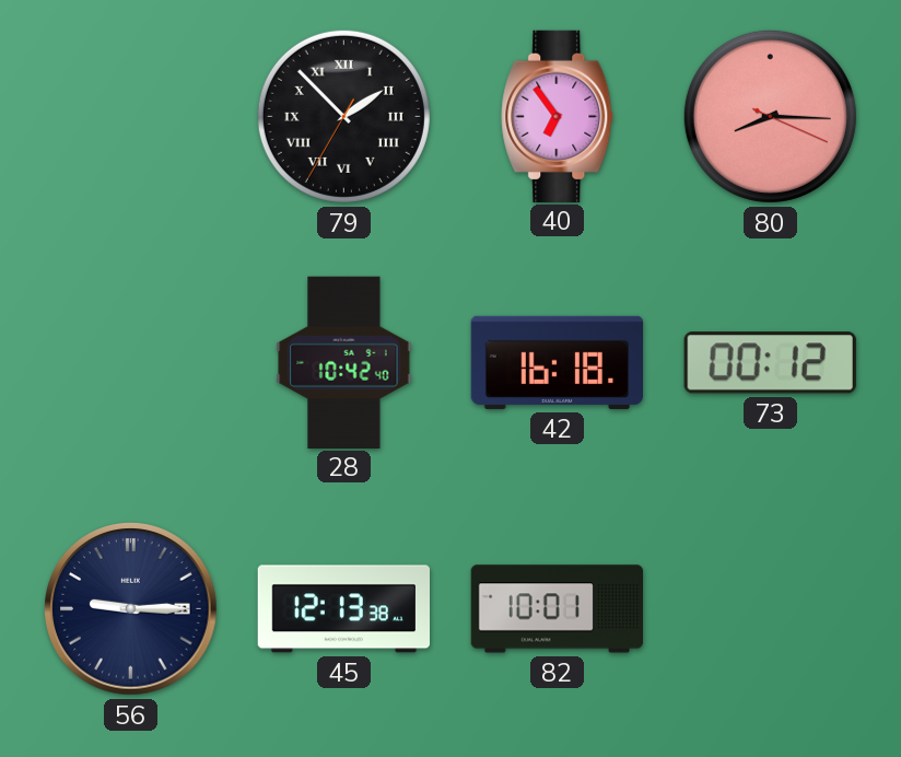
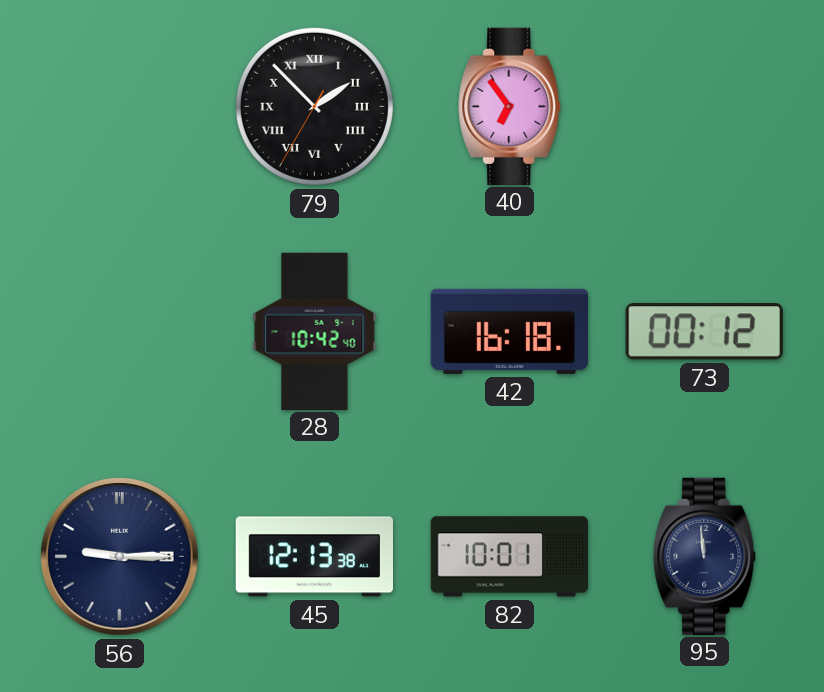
80: 8:15 -> none (770, 116)
95: none -> 11:59 (705, 556)
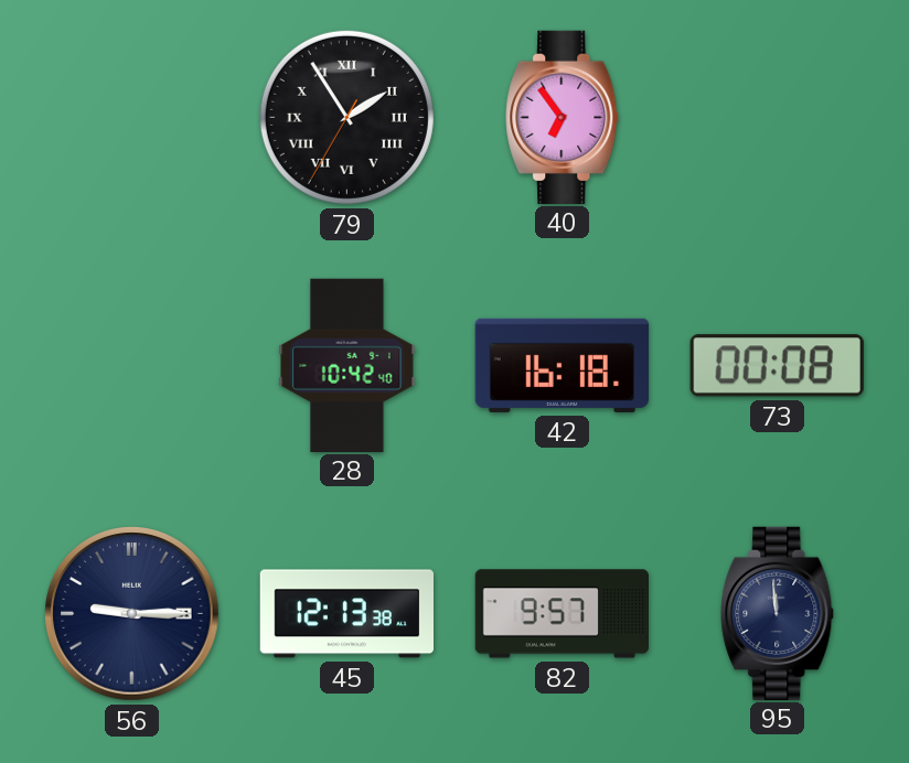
79: 1:52 -> 1:54 (346, 117)
73: 00:12 -> 00:08 (777, 366)
82: 10:01 -> 9:57 (562, 614)
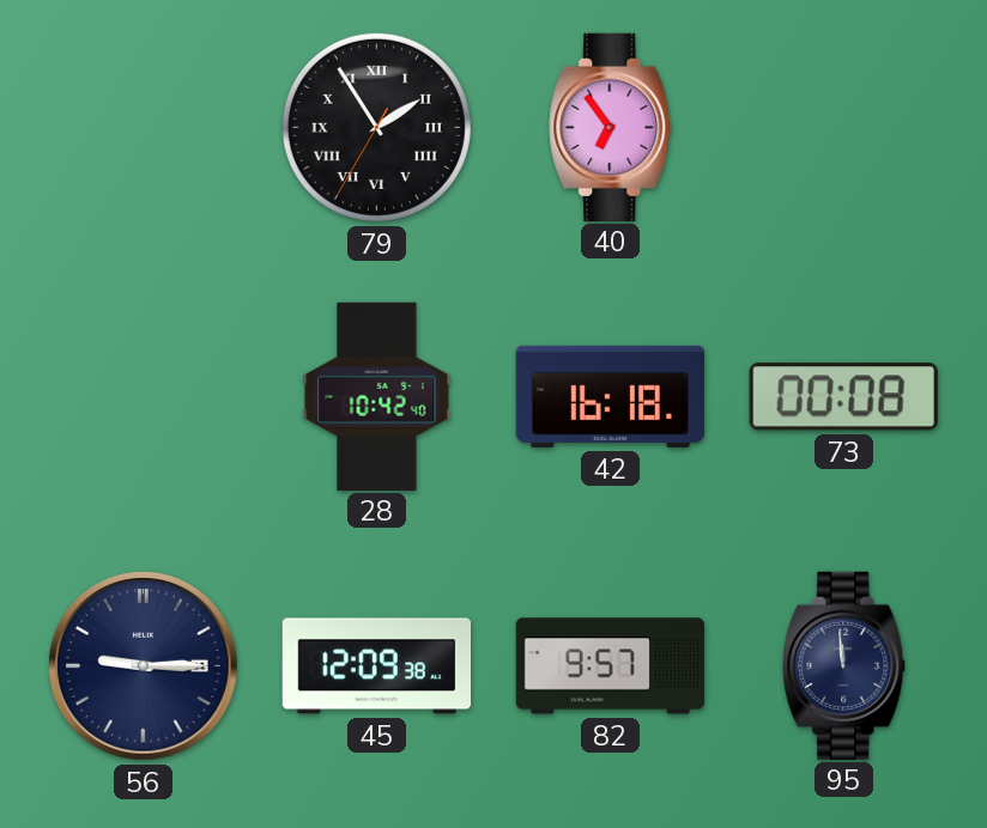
45: 12:13 -> 12:09 (376, 666)
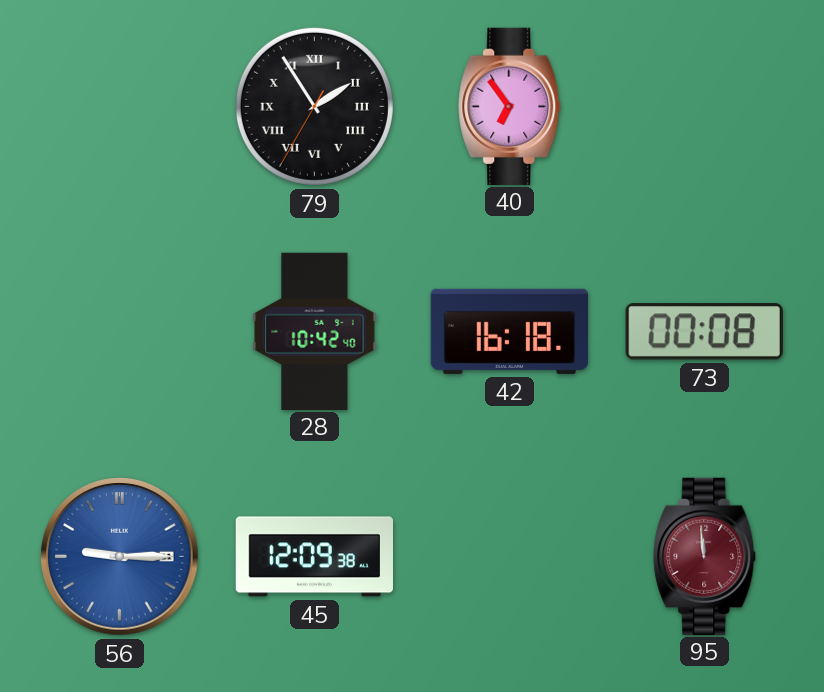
56 dial: navy -> blue (120, 557)
82: 9:57 -> none (610, 666)
95 dial: navy -> burgundy (705, 556)
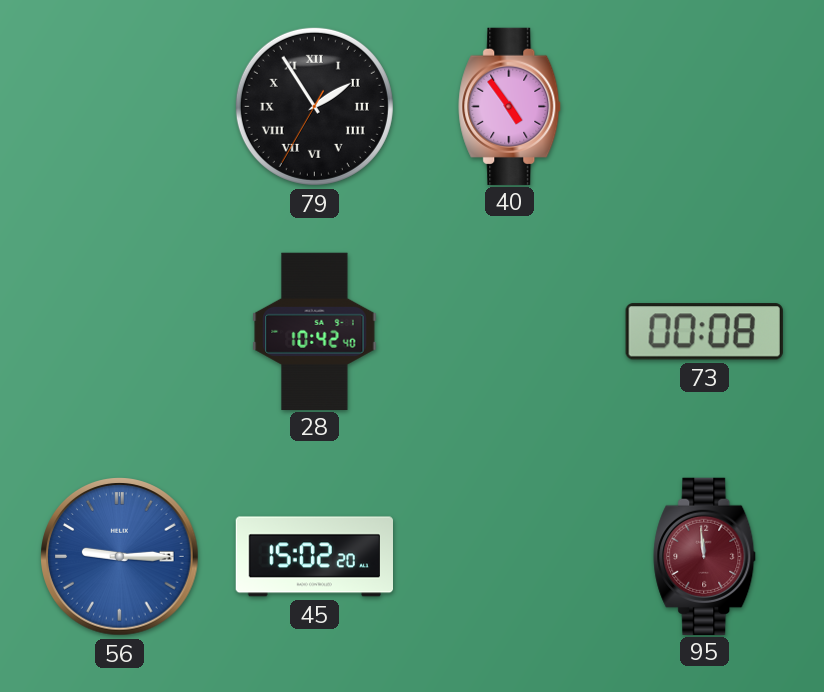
40: 6:54 -> 4:54 (510, 106)
42: 16:18 -> none (509, 331)
45: 12:09 -> 15:02 (314, 557)
